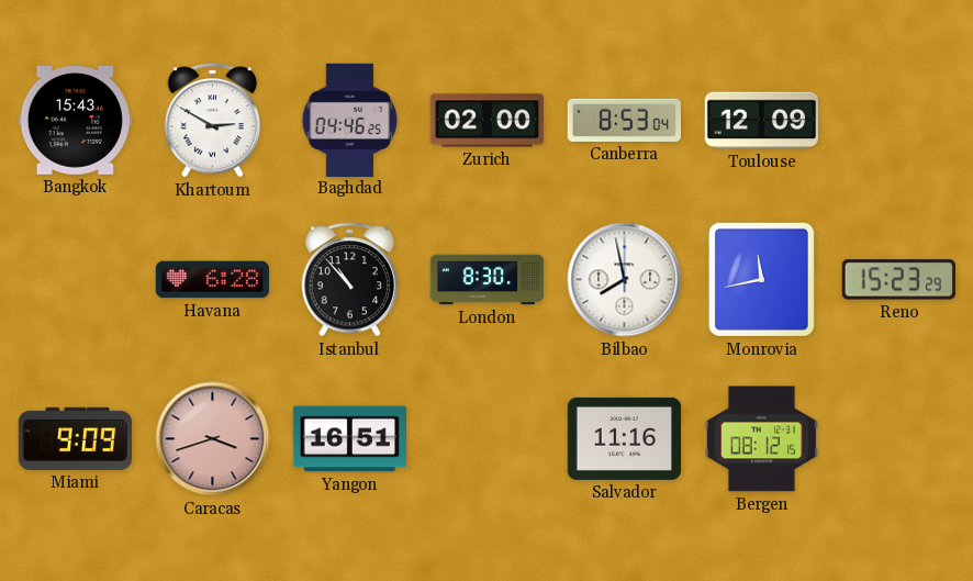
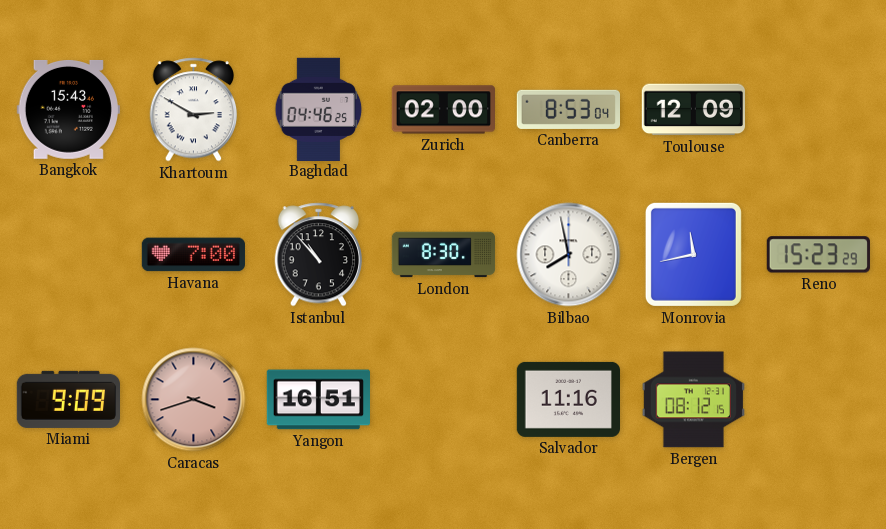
Havana: 6:28 -> 7:00 (193, 255)
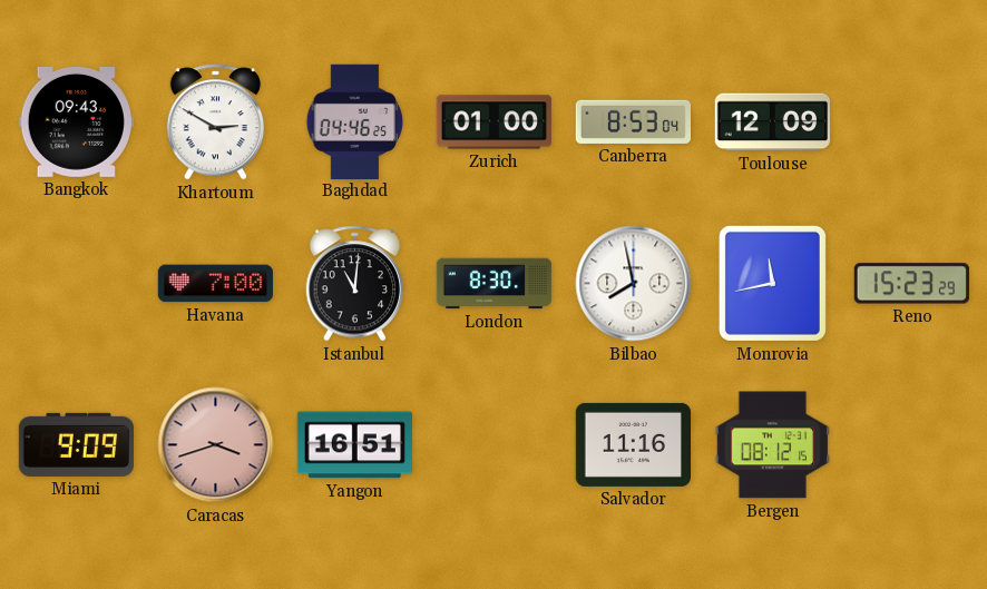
Bangkok: 15:43 -> 09:43 (76, 121)
Zurich: 02:00 -> 01:00 (493, 122)
Istanbul: 10:53 -> 11:01 (355, 284)
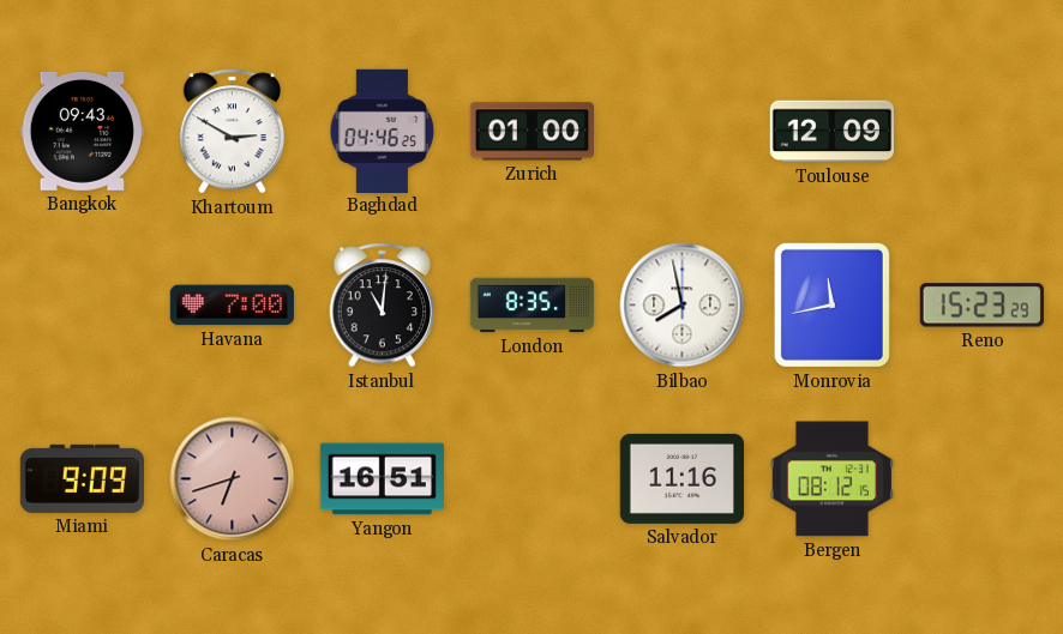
Canberra: 8:53 -> none (633, 121)
London: 8:30 -> 8:35 (533, 306)
Caracas: 3:42 -> 6:42 (233, 479)
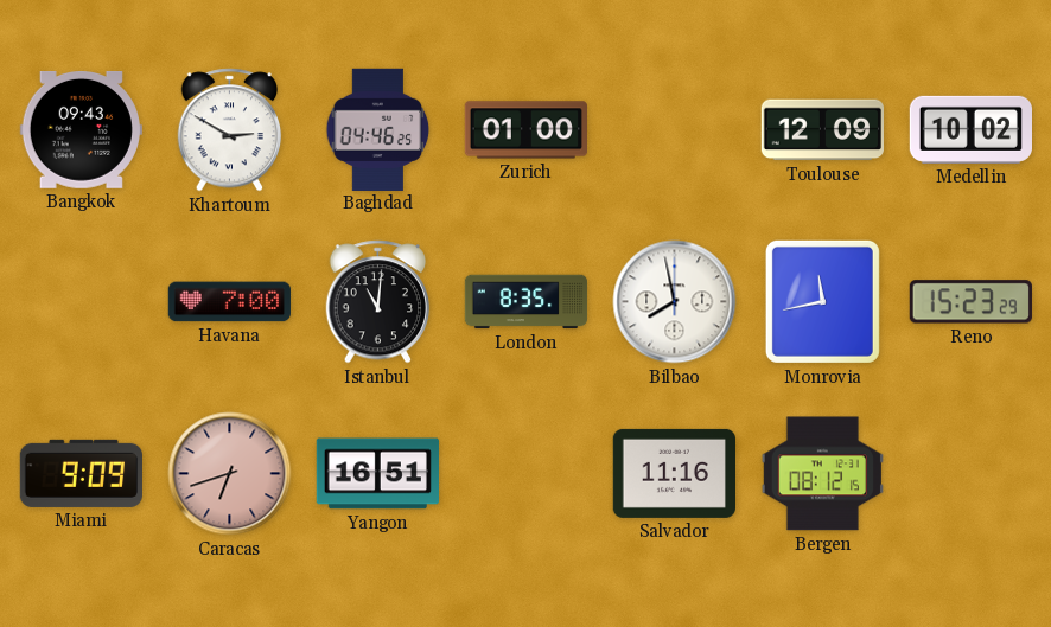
Medellin: none -> 10:02 (970, 129)
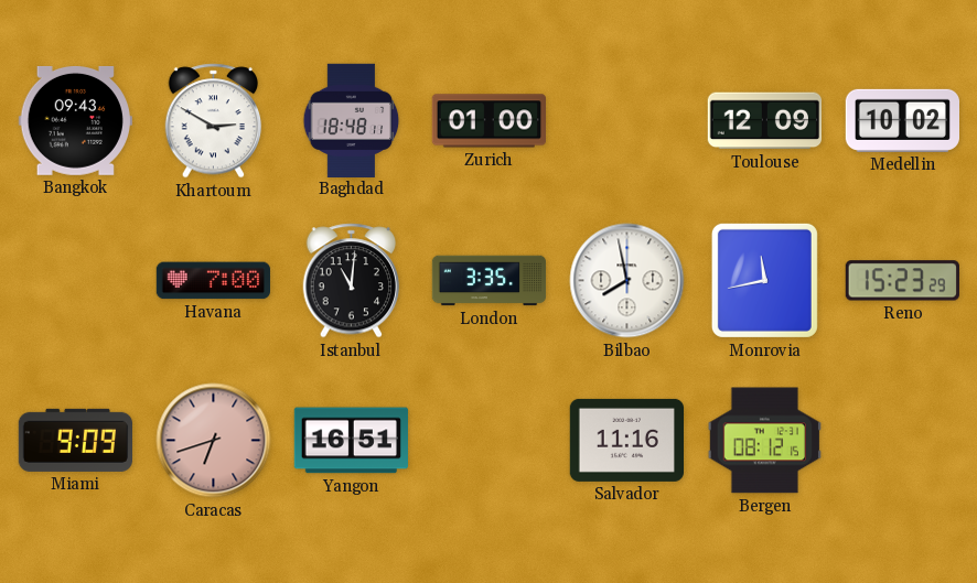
Baghdad: 04:46 -> 18:48 (352, 120)
London: 8:35 -> 3:35 (490, 281)
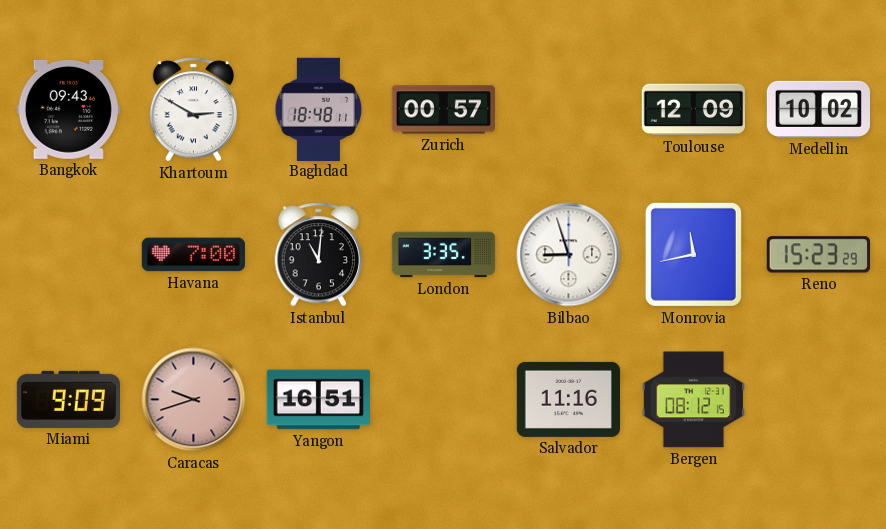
Zurich: 01:00 -> 00:57 (443, 110)
Bilbao: 7:58 -> 8:57 (569, 255)
Caracas: 6:42 -> 9:42 (194, 400)
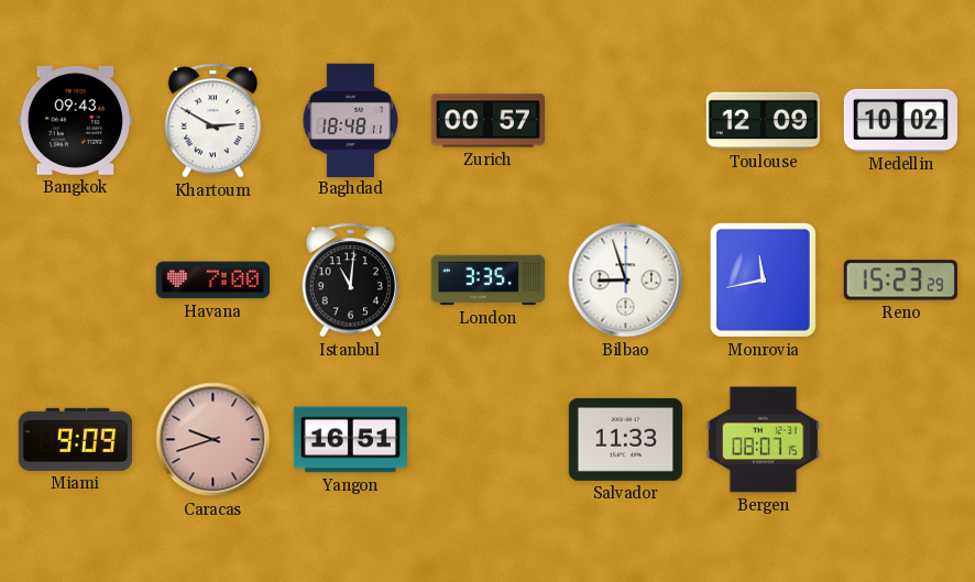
Salvador: 11:16 -> 11:33 (625, 439)
Bergen: 08:12 -> 08:07 (763, 440)
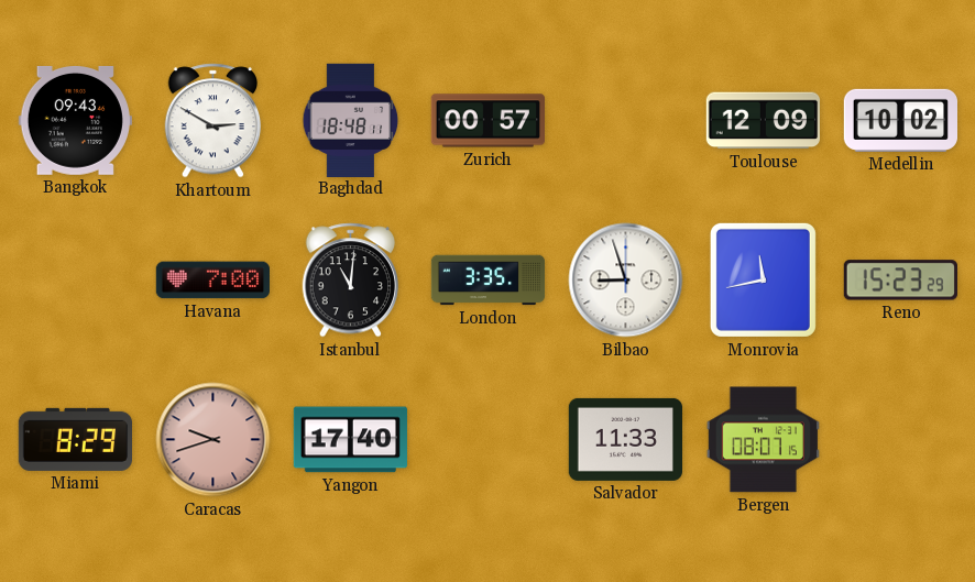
Miami: 9:09 -> 8:29 (75, 439)
Yangon: 16:51 -> 17:40 (350, 440)
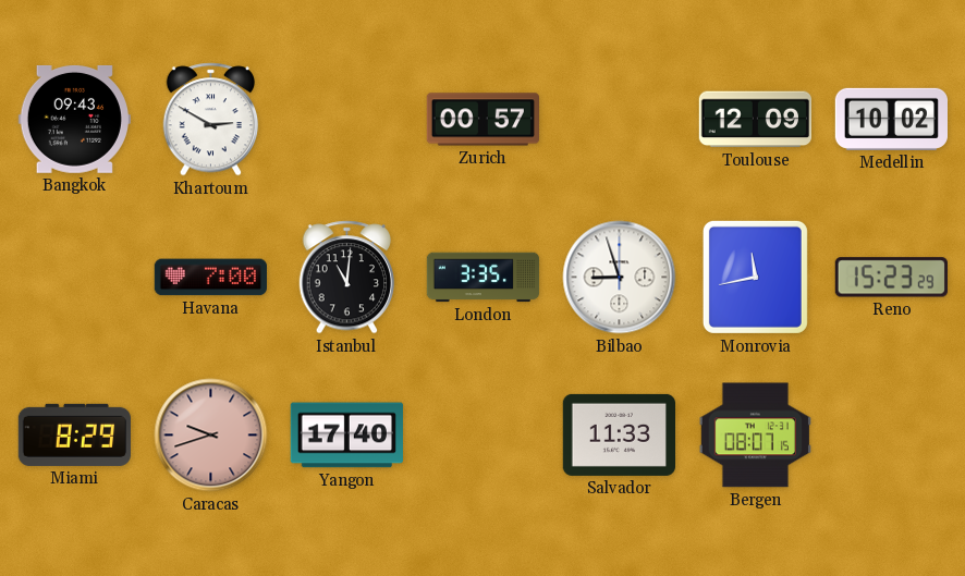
Baghdad: 18:48 -> none (351, 120)
